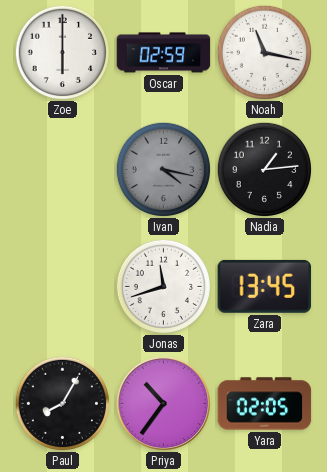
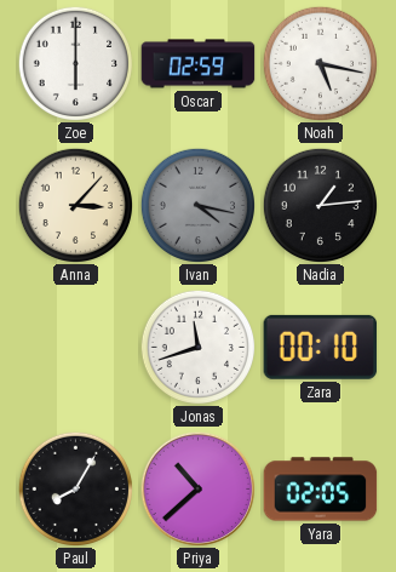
Noah: 11:17 -> 5:17 (320, 63)
Anna: none -> 3:07 (75, 205)
Zara: 13:45 -> 00:10 (321, 347)
Priya: 10:36 -> 10:38 (197, 488)
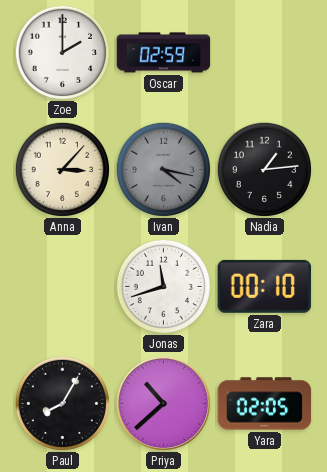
Zoe: 6:00 -> 2:00 (62, 52)
Noah: 5:17 -> none (320, 63)
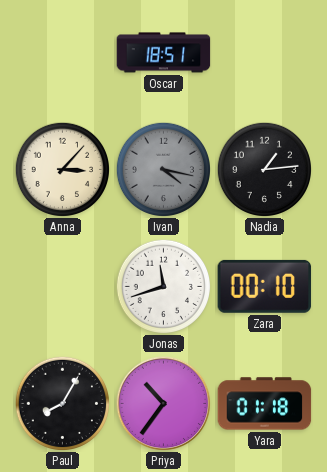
Zoe: 2:00 -> none (62, 52)
Oscar: 02:59 -> 18:51 (164, 53)
Priya: 10:38 -> 10:36 (163, 403)
Yara: 02:05 -> 01:18 (265, 404)
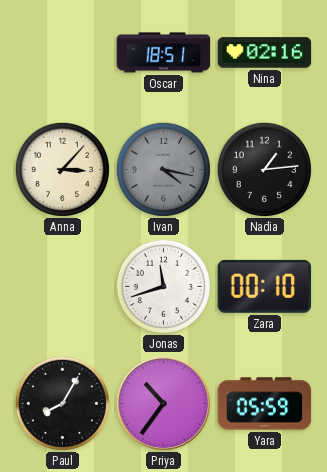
Nina: none -> 02:16 (265, 53)
Yara: 01:18 -> 05:59 (265, 404)
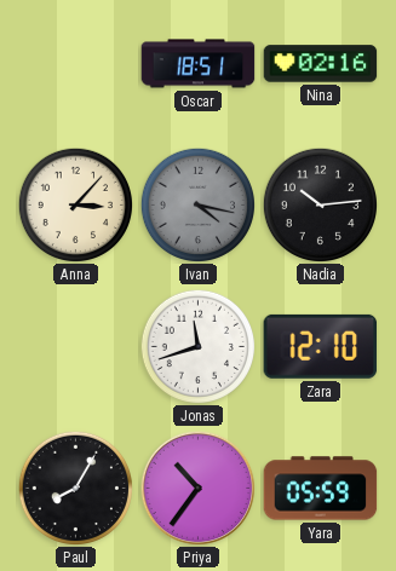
Nadia: 1:14 -> 10:14 (320, 204)
Zara: 00:10 -> 12:10 (321, 346)
